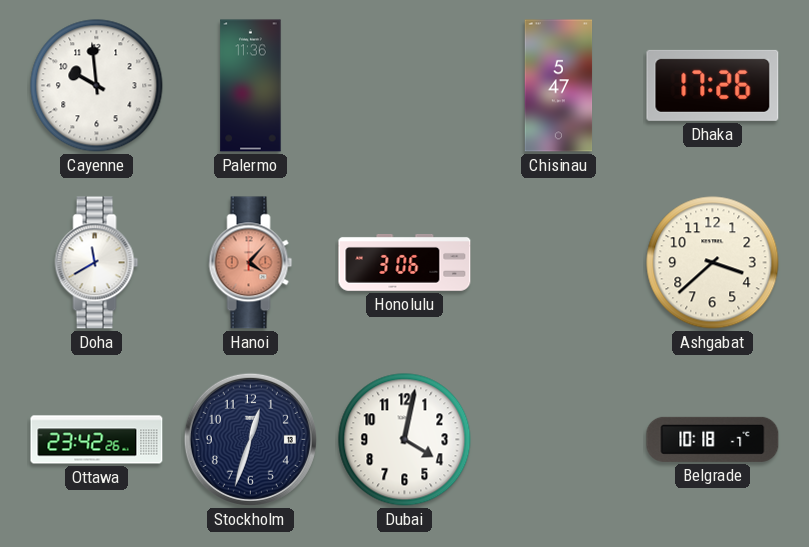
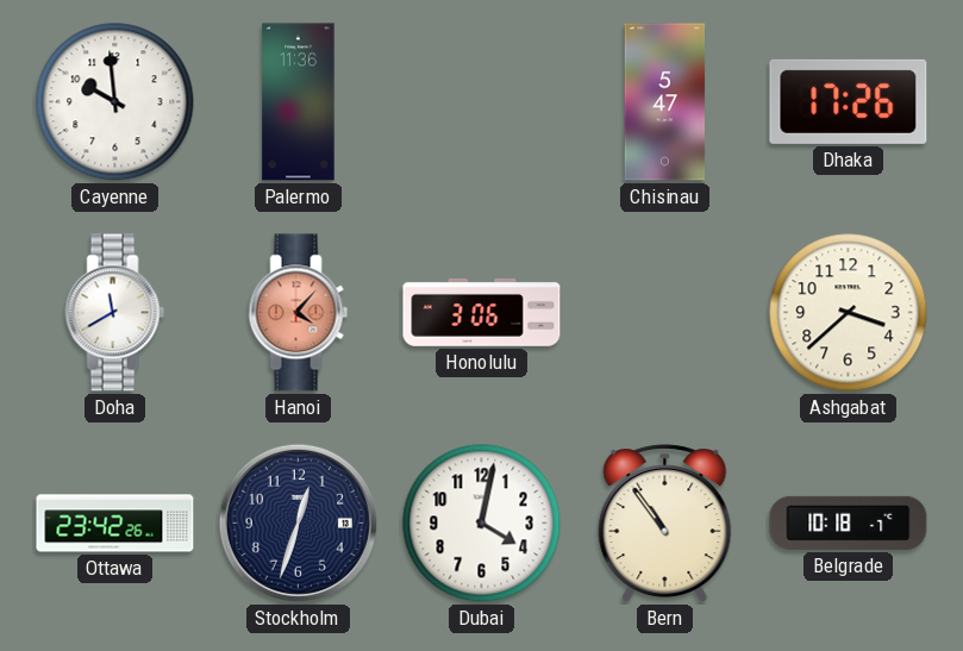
Bern: none -> 10:54 (665, 524)
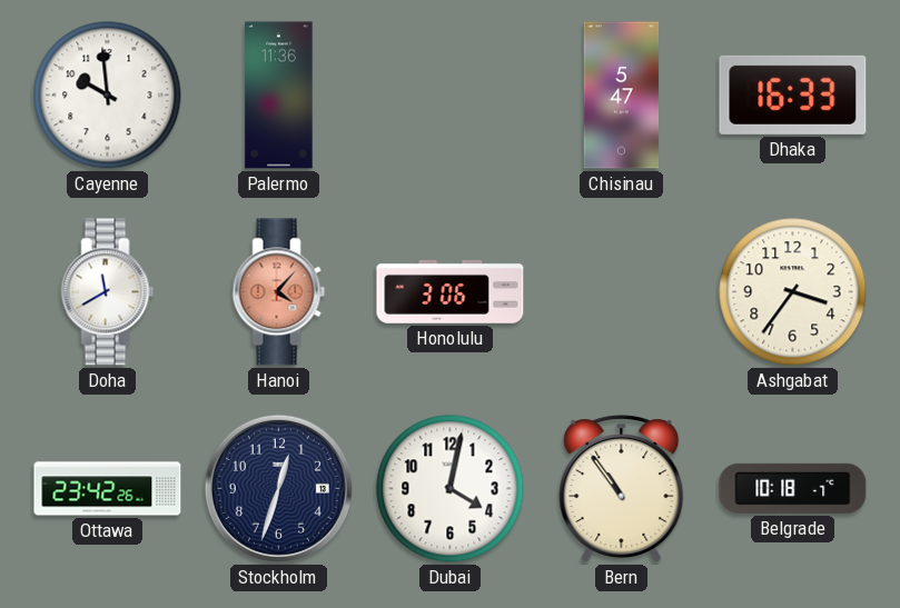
Dhaka: 17:26 -> 16:33 (793, 94)
Ashgabat: 3:38 -> 3:36 (793, 292)
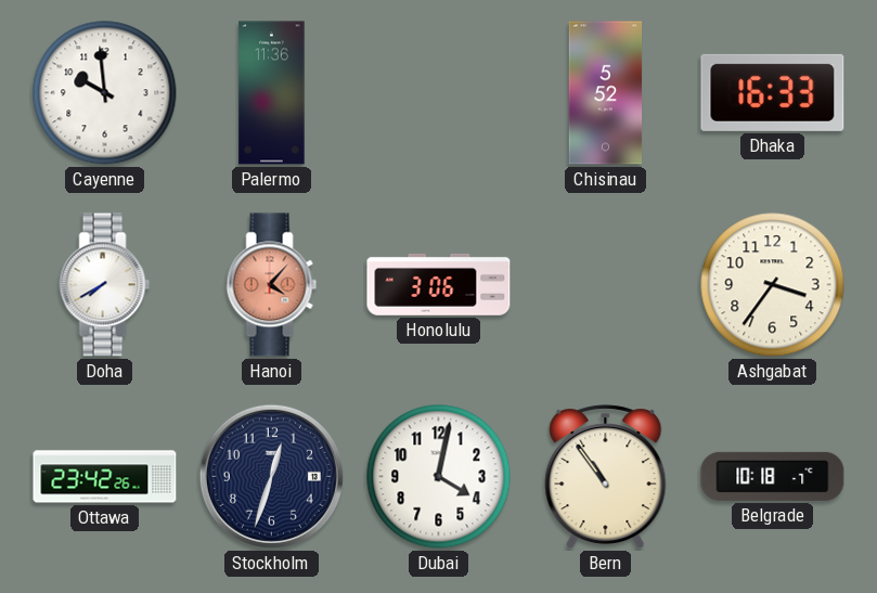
Chisinau: 5:47 -> 5:52 (606, 93)
Doha: 11:40 -> 7:40 (105, 285)
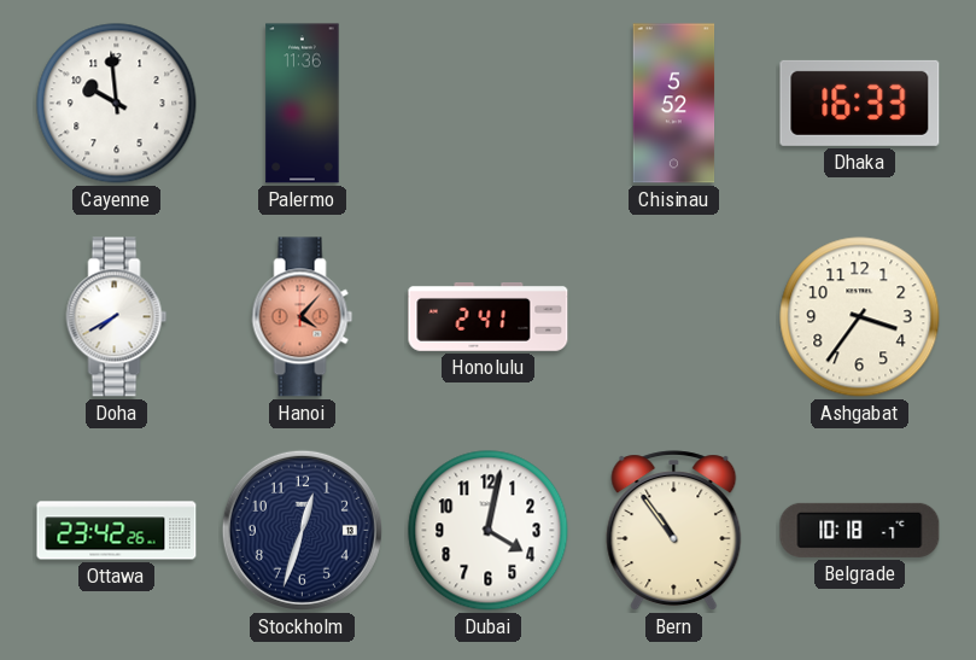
Honolulu: 3:06 -> 2:41 (489, 317)
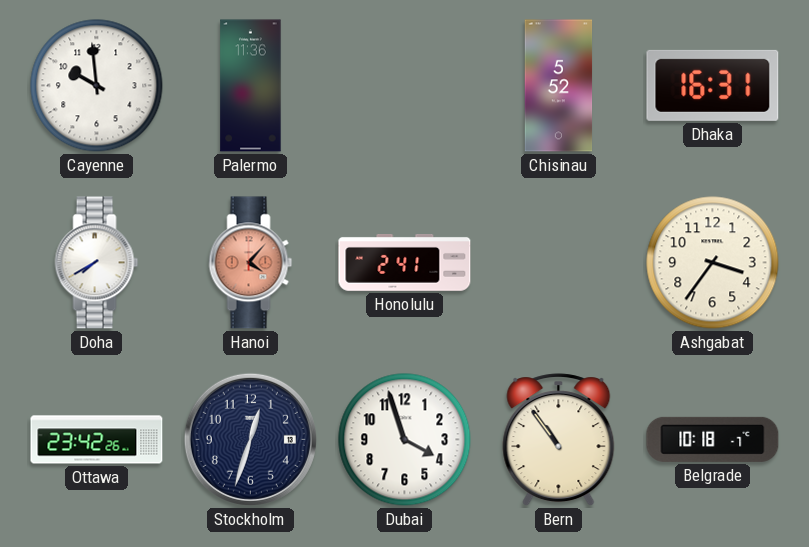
Dhaka: 16:33 -> 16:31 (713, 85)
Dubai: 4:02 -> 3:57 (405, 440)
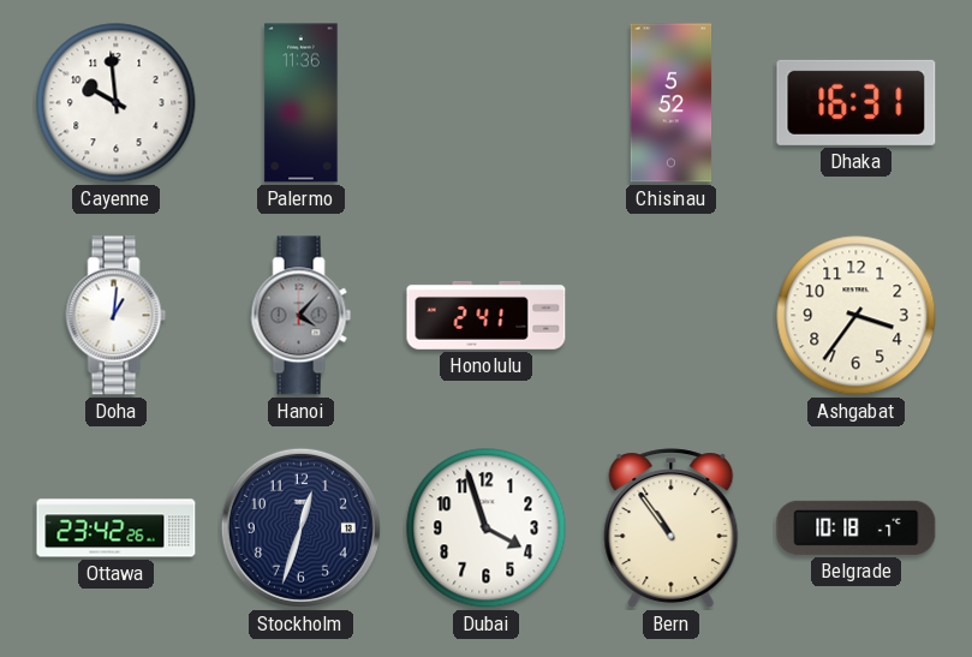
Doha: 7:40 -> 1:01 (117, 316)
Hanoi dial: salmon -> grey (302, 316)
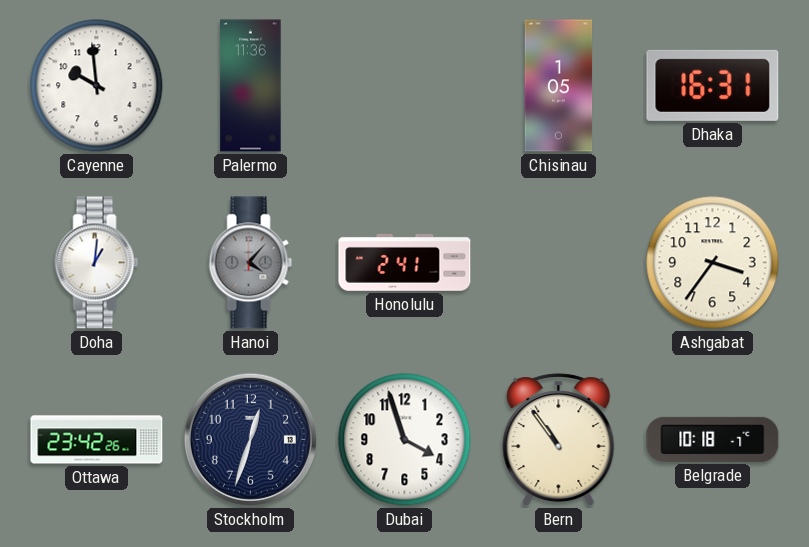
Chisinau: 5:52 -> 1:05 (559, 86)
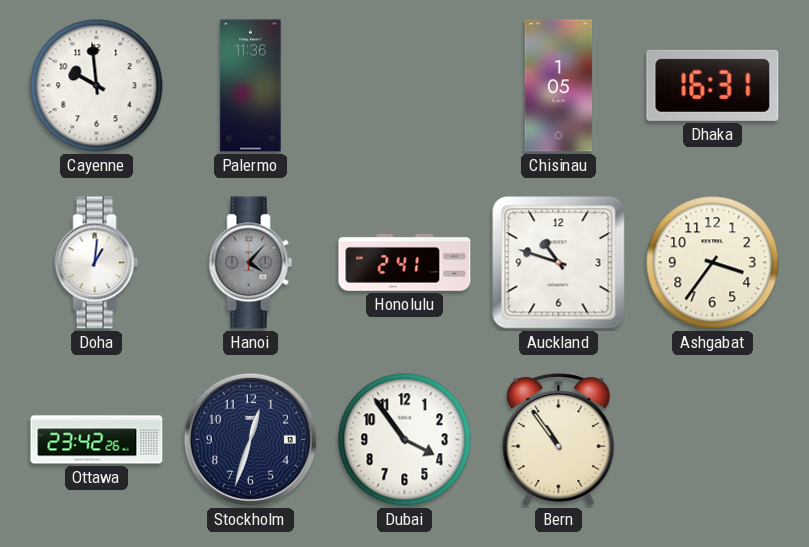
Auckland: none -> 10:48 (559, 263)
Dubai: 3:57 -> 3:54 (405, 440)
Belgrade: 10:18 -> none (713, 439)
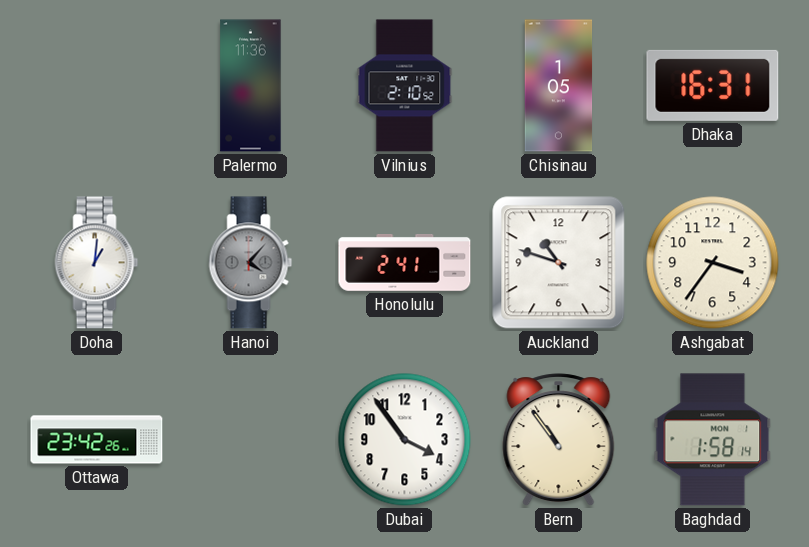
Cayenne: 9:59 -> none (97, 86)
Vilnius: none -> 2:10 (405, 86)
Stockholm: 12:33 -> none (250, 439)
Baghdad: none -> 1:58 (713, 440)
